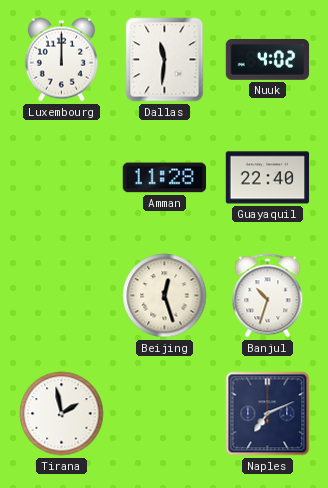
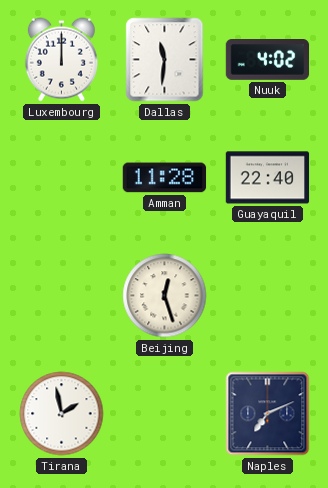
Banjul: 10:33 -> none (268, 296)
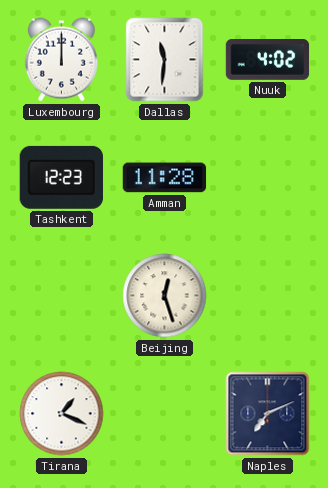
Tashkent: none -> 12:23 (61, 177)
Guayaquil: 22:40 -> none (268, 178)
Tirana: 1:58 -> 1:19 (62, 414)
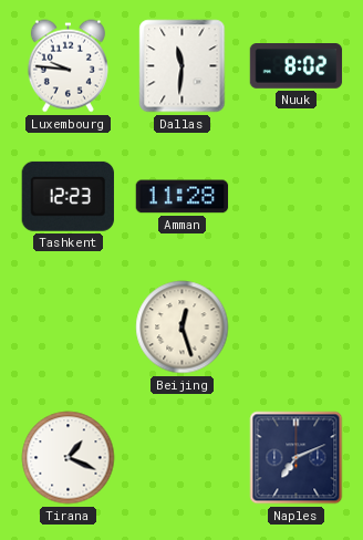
Luxembourg: 12:00 -> 9:46 (68, 66)
Nuuk: 4:02 -> 8:02 (297, 66)
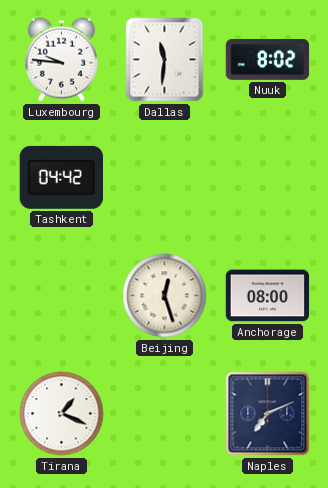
Tashkent: 12:23 -> 04:42 (61, 177)
Amman: 11:28 -> none (183, 197)
Anchorage: none -> 08:00 (268, 296)
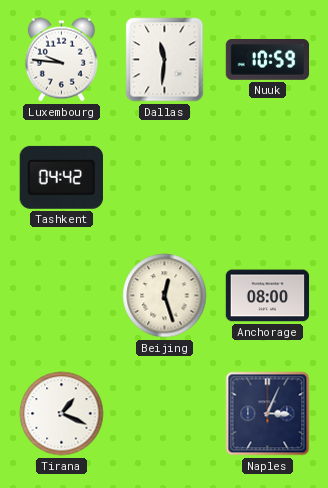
Nuuk: 8:02 -> 10:59 (268, 60)
Naples: 7:11 -> 3:04 (268, 414)
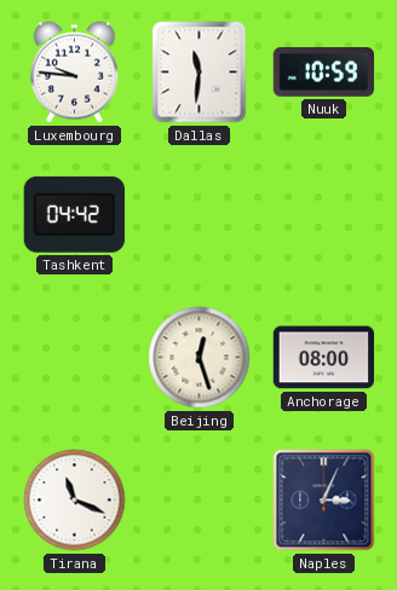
Tirana: 1:19 -> 11:19 (75, 501)
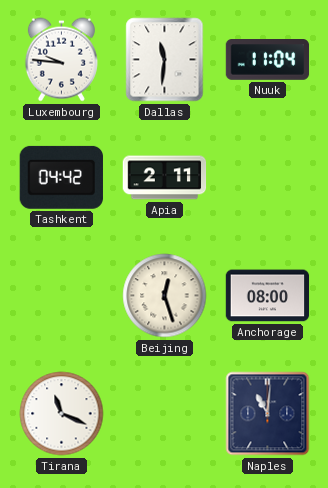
Nuuk: 10:59 -> 11:04 (268, 60)
Apia: none -> 2:11 (165, 178)
Naples: 3:04 -> 11:01 (268, 414)
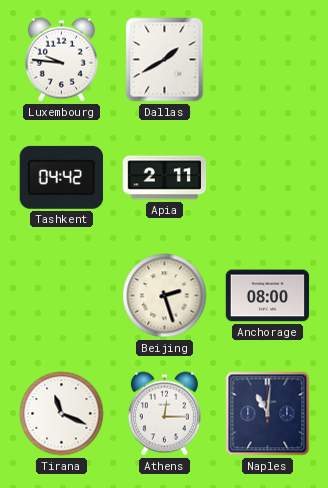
Dallas: 11:31 -> 1:40 (165, 60)
Nuuk: 11:04 -> none (268, 60)
Beijing: 12:27 -> 2:27 (165, 296)
Athens: none -> 12:15 (164, 414)
